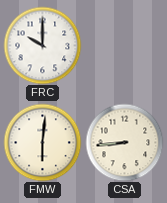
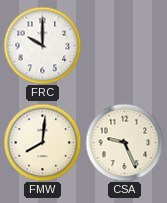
FMW: 6:01 -> 8:01 (42, 142)
CSA: 8:44 -> 9:26 (124, 142)
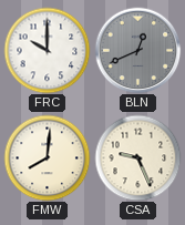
BLN: none -> 12:41 (137, 50)
